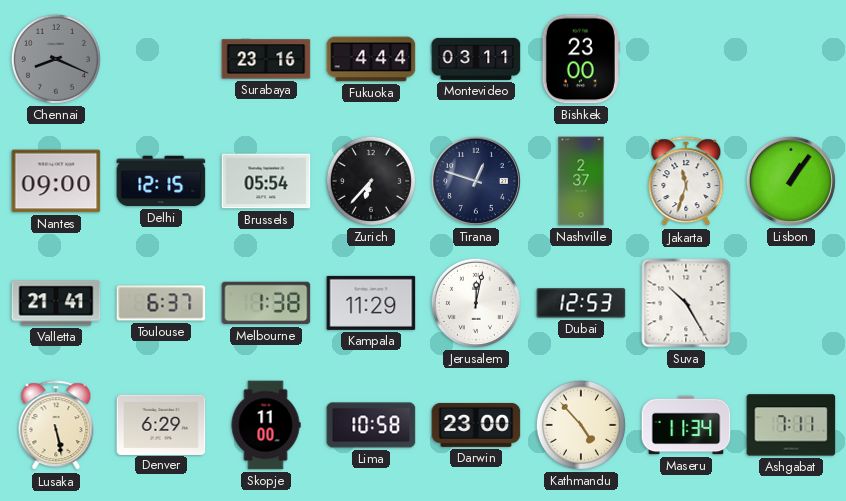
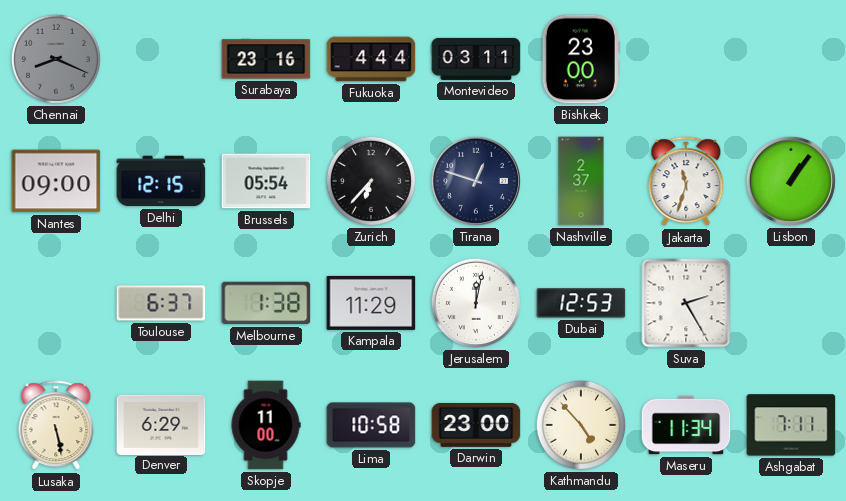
Valletta: 21:41 -> none (56, 303)
Suva: 10:25 -> 2:25 (686, 303)
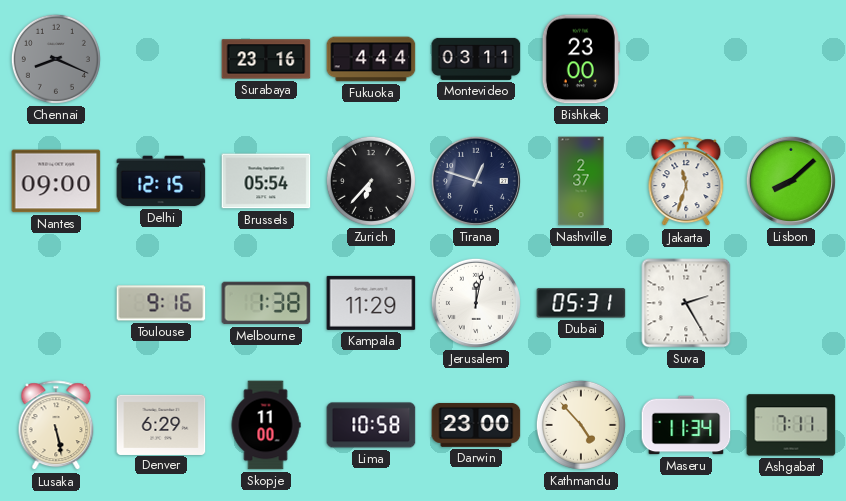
Lisbon: 1:06 -> 8:08 (791, 181)
Toulouse: 6:37 -> 9:16 (161, 303)
Dubai: 12:53 -> 05:31 (581, 303)
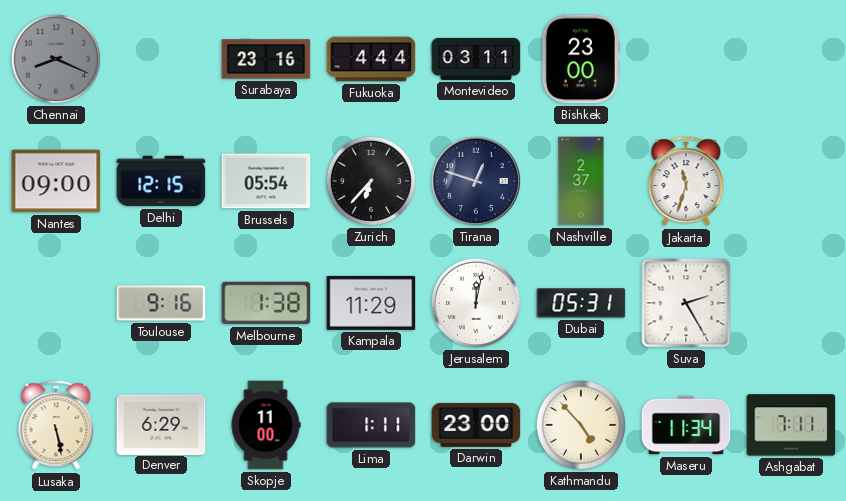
Lisbon: 8:08 -> none (791, 181)
Lima: 10:58 -> 1:11 (371, 425)
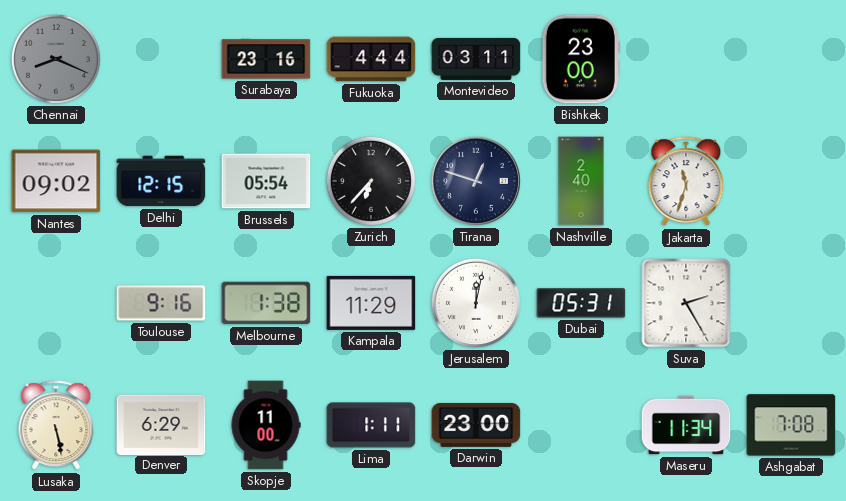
Nantes: 09:00 -> 09:02 (56, 181)
Nashville: 2:37 -> 2:40 (581, 181)
Kathmandu: 4:53 -> none (581, 425)
Ashgabat: 7:11 -> 7:08 (791, 425)
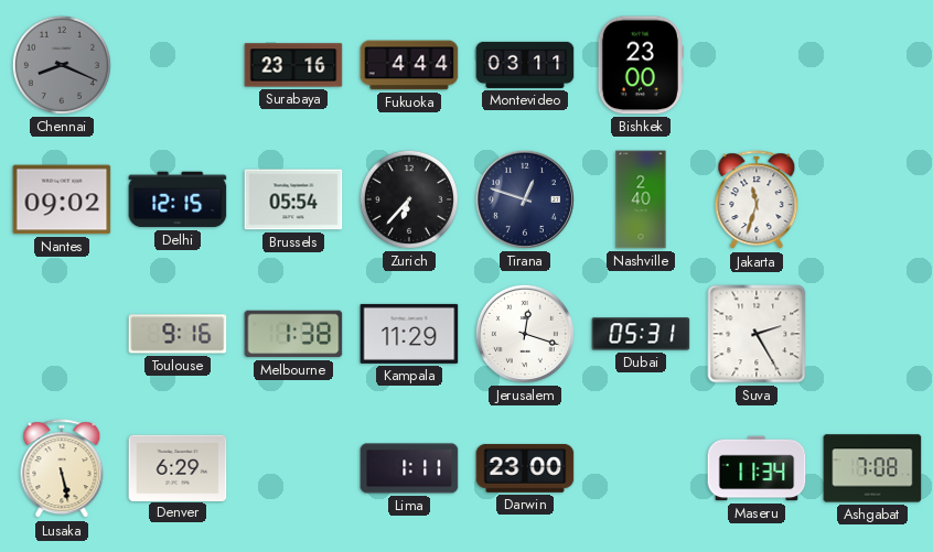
Jerusalem: 12:02 -> 12:18 (525, 334)
Skopje: 11:00 -> none (266, 425)
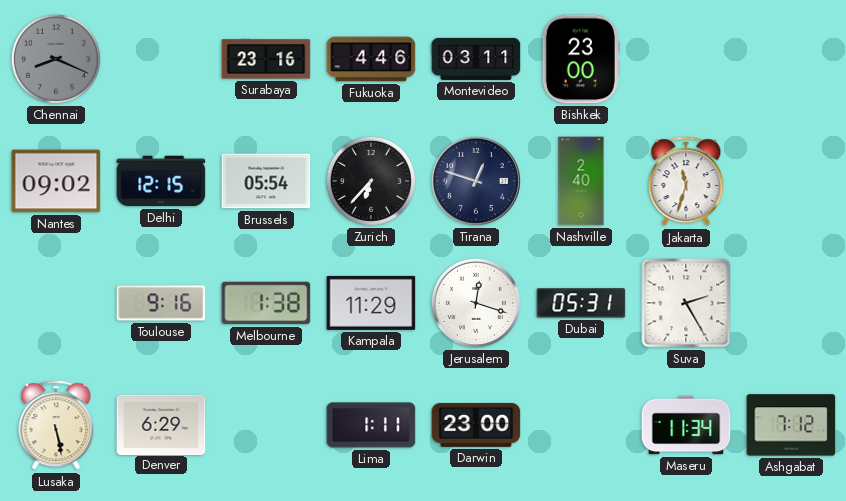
Fukuoka: 4:44 -> 4:46 (371, 59)
Ashgabat: 7:08 -> 7:12 (791, 425)
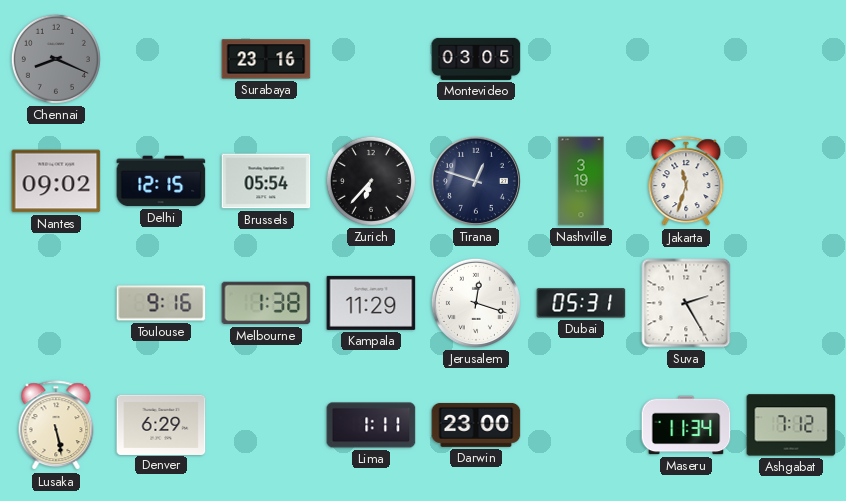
Fukuoka: 4:46 -> none (371, 59)
Montevideo: 03:11 -> 03:05 (476, 59)
Bishkek: 23:00 -> none (581, 59)
Nashville: 2:40 -> 3:19 (581, 181)
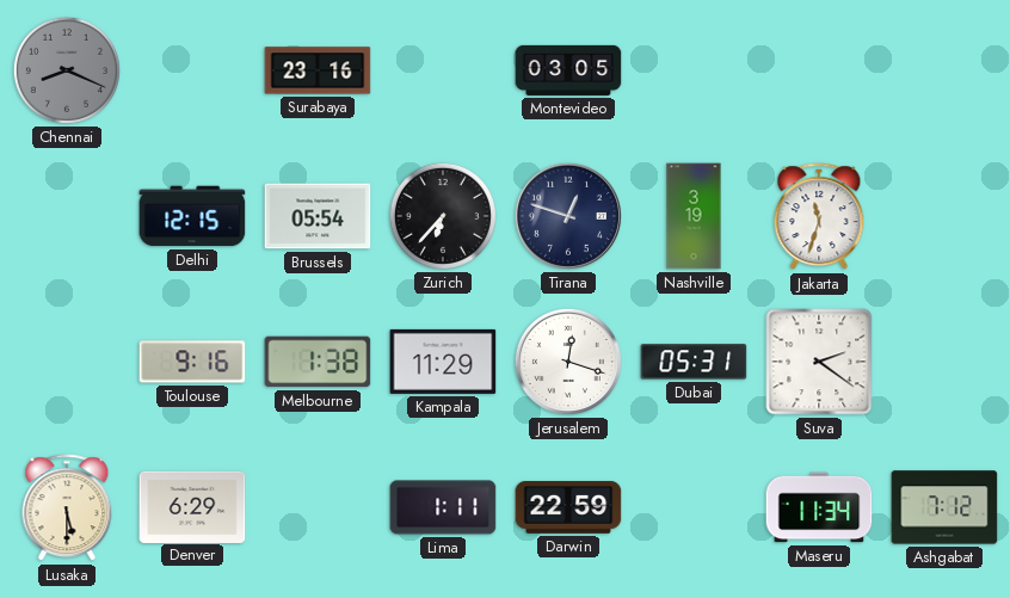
Nantes: 09:02 -> none (56, 181)
Suva: 2:25 -> 2:21 (819, 362)
Lusaka: 5:28 -> 5:30 (67, 508)
Darwin: 23:00 -> 22:59 (568, 507)
